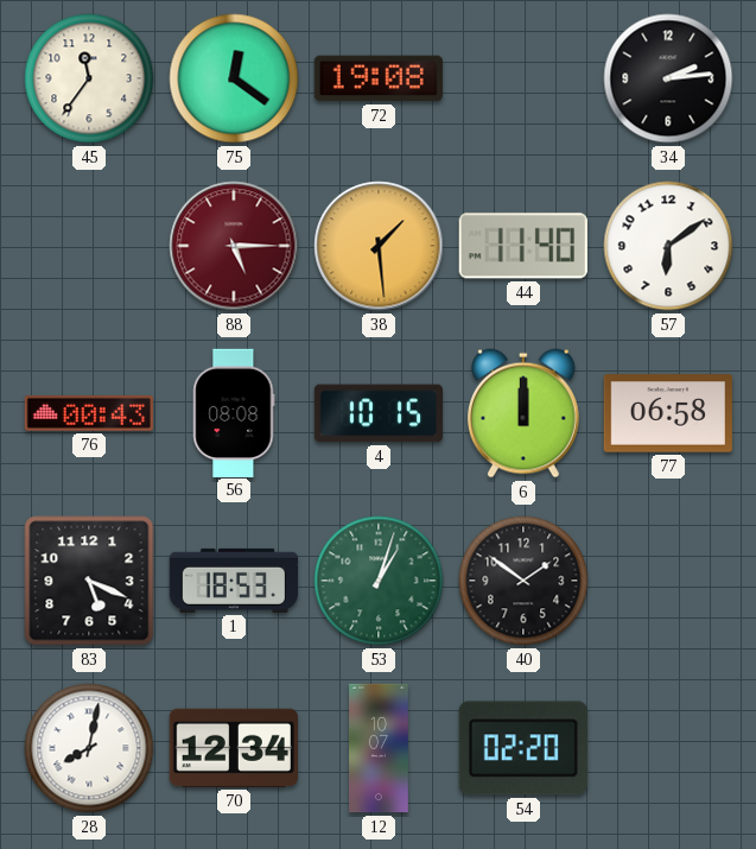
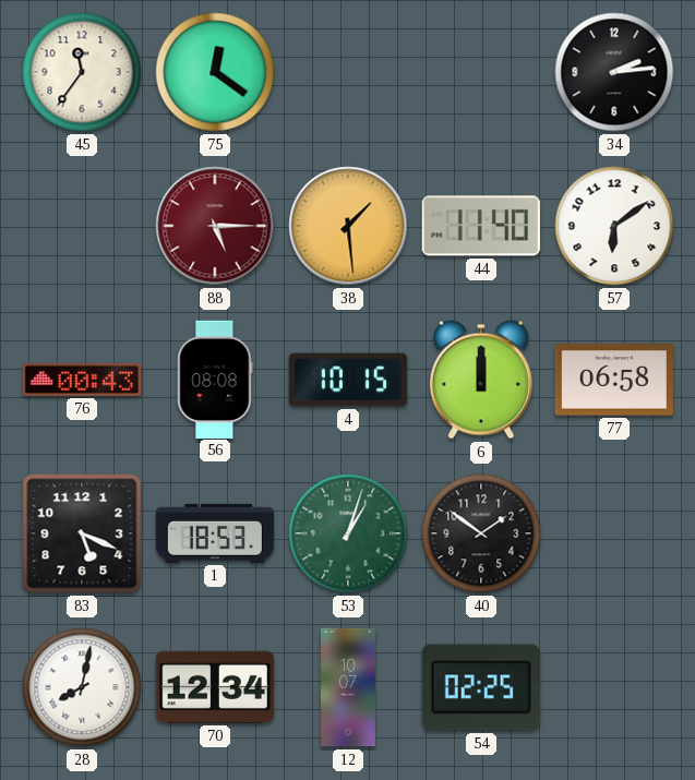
72: 19:08 -> none (379, 78)
54: 02:20 -> 02:25 (481, 687)
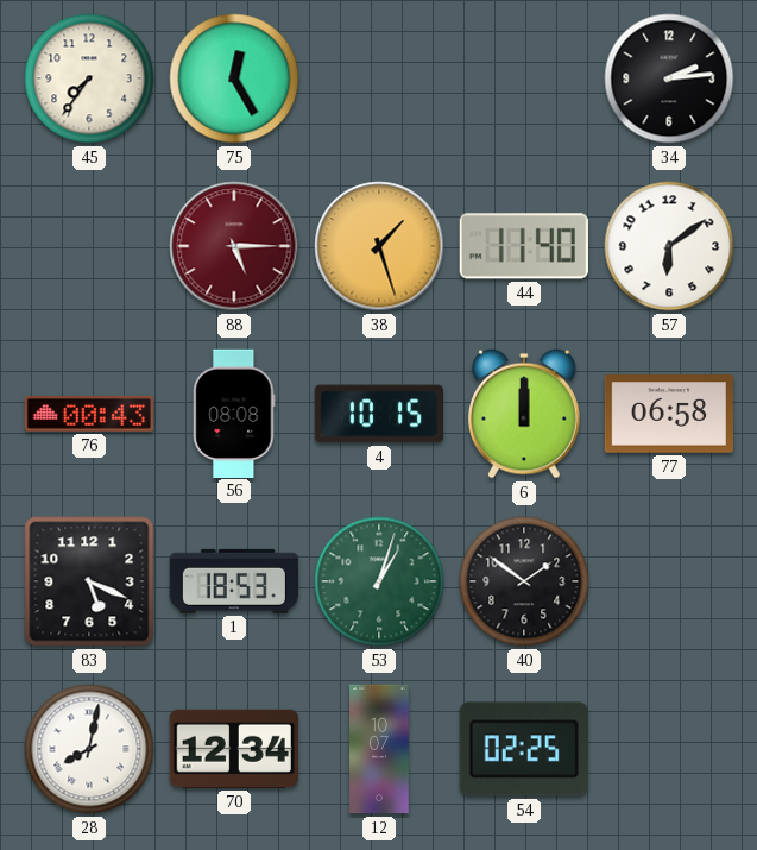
45: 11:36 -> 7:36 (89, 78)
75: 12:21 -> 12:25 (234, 78)
38: 1:29 -> 1:27 (379, 246)
